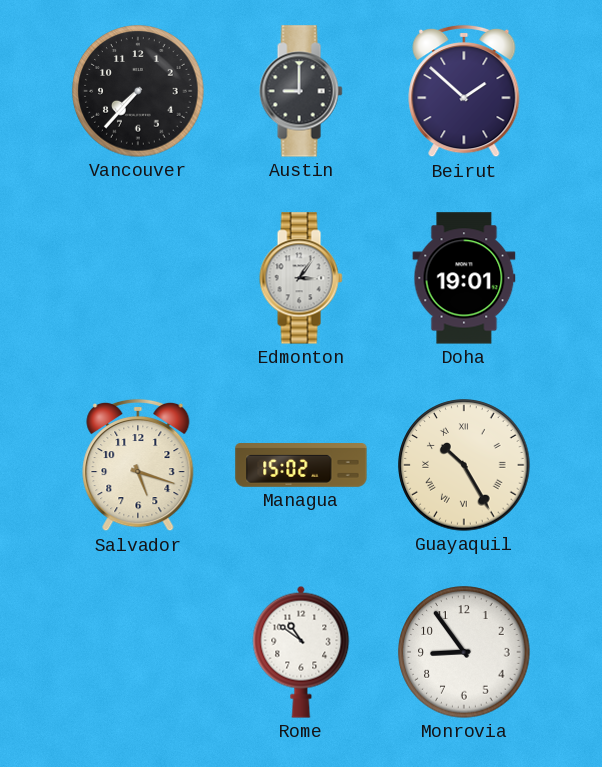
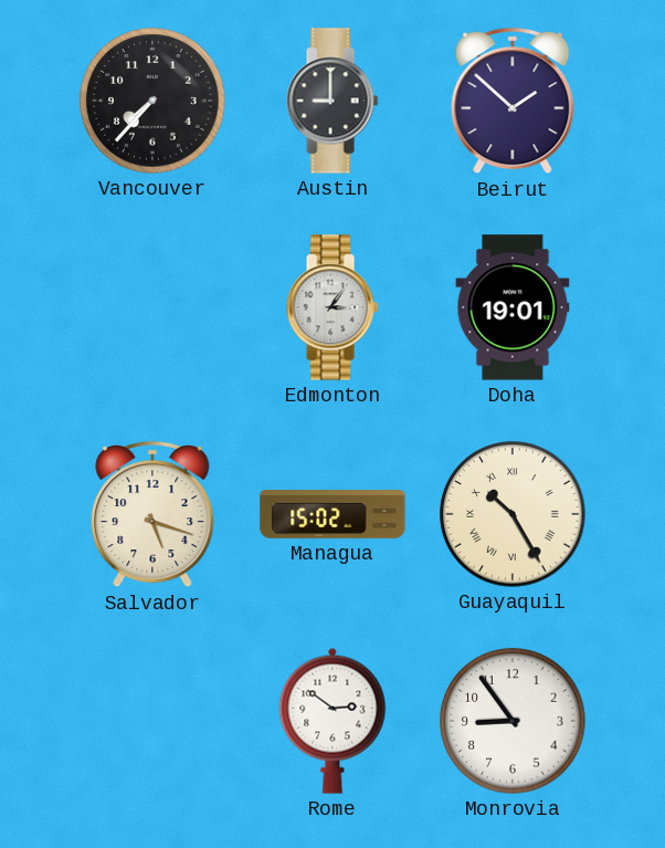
Rome: 10:51 -> 2:51 (332, 721)
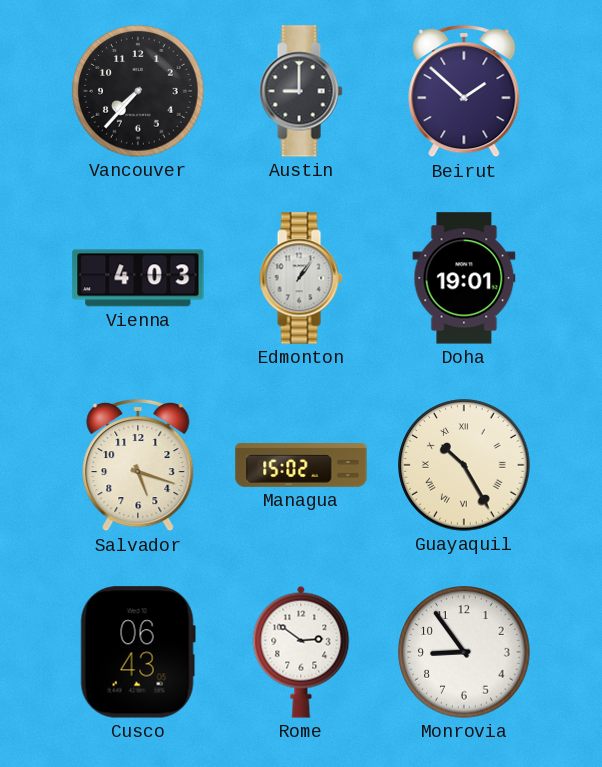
Vienna: none -> 4:03 (138, 278)
Edmonton: 3:06 -> 1:06 (301, 278)
Cusco: none -> 06:43 (138, 652)
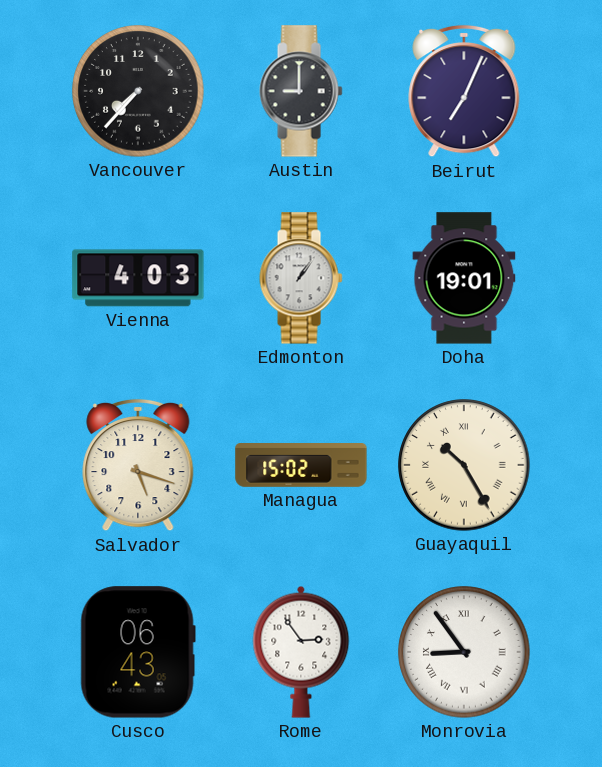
Beirut: 1:52 -> 7:04 (464, 91)
Rome: 2:51 -> 2:54 (301, 652)
Monrovia numerals: Arabic -> Roman (464, 652)
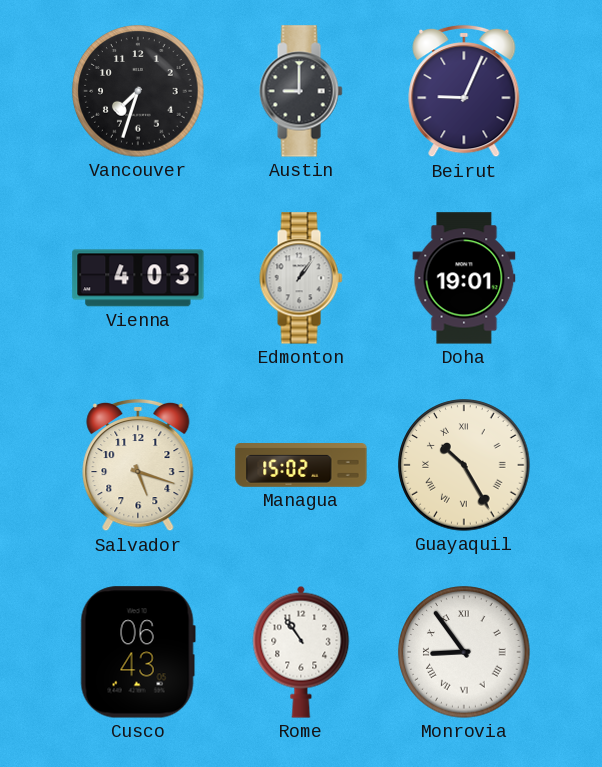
Vancouver: 7:37 -> 7:33 (138, 91)
Beirut: 7:04 -> 9:04 (464, 91)
Rome: 2:54 -> 10:54 (301, 652)
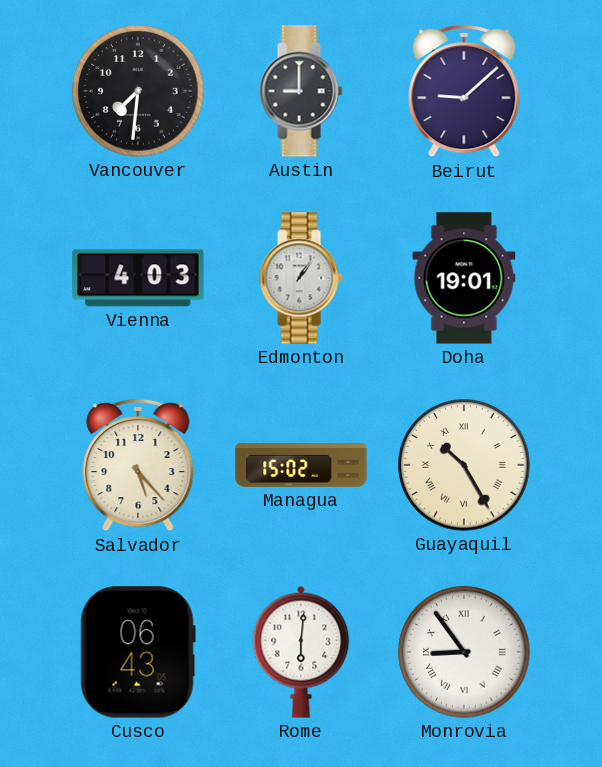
Vancouver: 7:33 -> 7:31 (138, 91)
Beirut: 9:04 -> 9:08 (464, 91)
Salvador: 5:18 -> 5:23 (138, 465)
Rome: 10:54 -> 6:01 (301, 652)
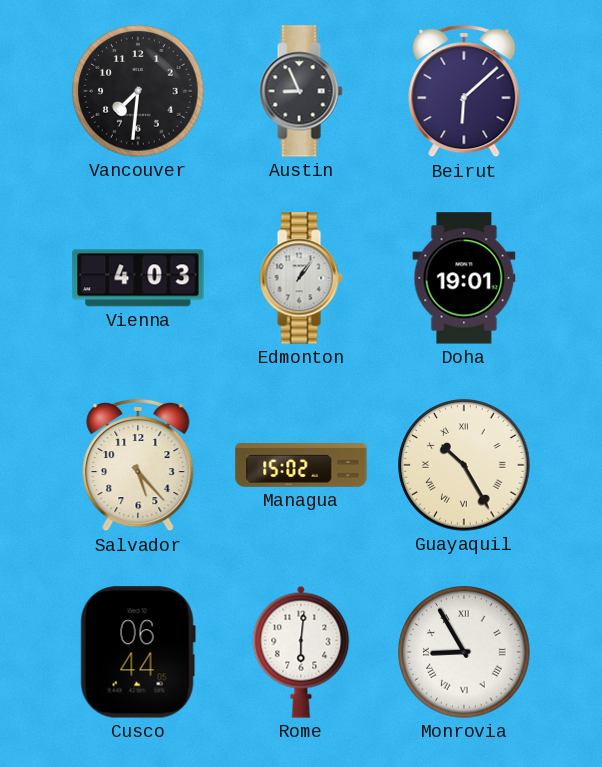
Austin: 9:00 -> 8:56 (301, 91)
Beirut: 9:08 -> 6:08 (464, 91)
Cusco: 06:43 -> 06:44 (138, 652)
Monrovia: 8:54 -> 8:55 (464, 652)
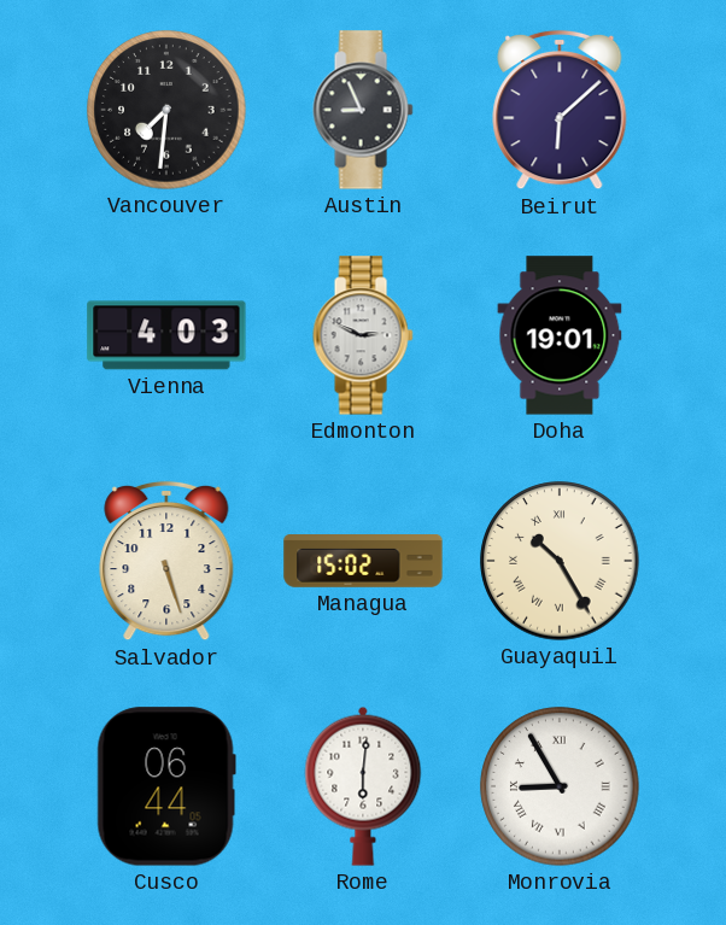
Edmonton: 1:06 -> 2:49 (363, 335)
Salvador: 5:23 -> 5:27 (166, 561)
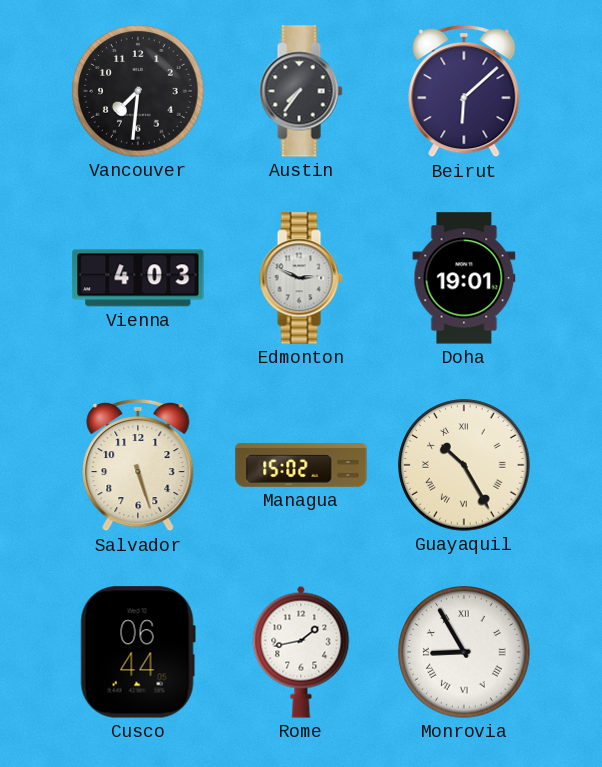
Austin: 8:56 -> 7:36 (301, 91)
Rome: 6:01 -> 1:43 (301, 652)
